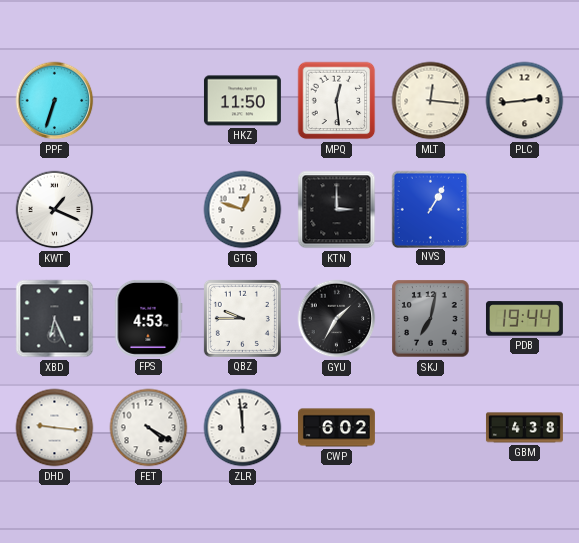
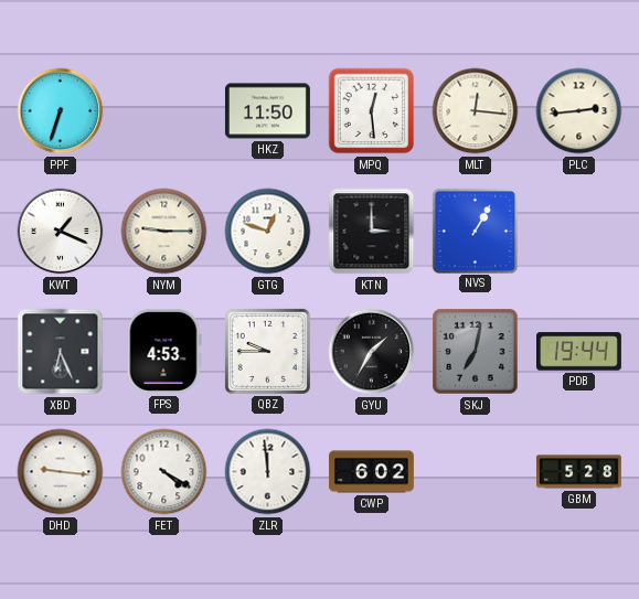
NYM: none -> 9:15 (164, 232)
GBM: 4:38 -> 5:28 (578, 472)
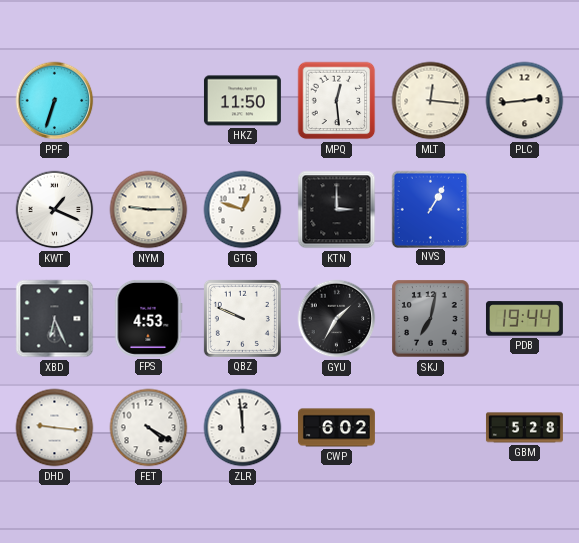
QBZ: 9:45 -> 9:49 (242, 318)
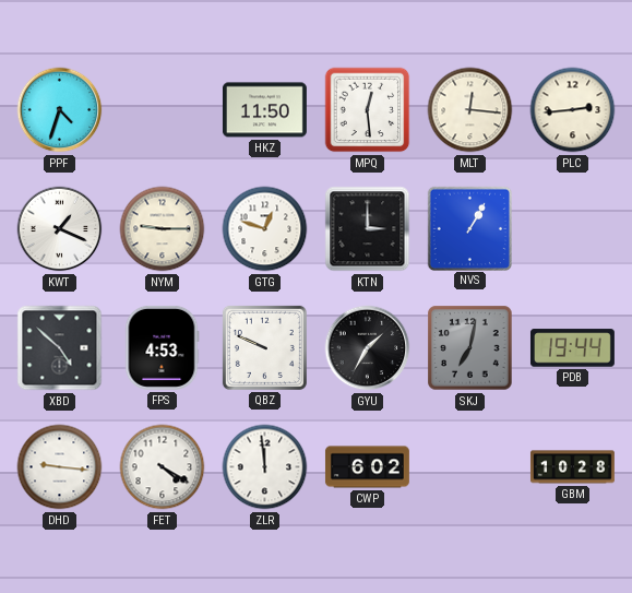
PPF: 6:33 -> 4:33 (60, 110)
XBD: 6:26 -> 4:52 (60, 348)
GBM: 5:28 -> 10:28 (572, 467)
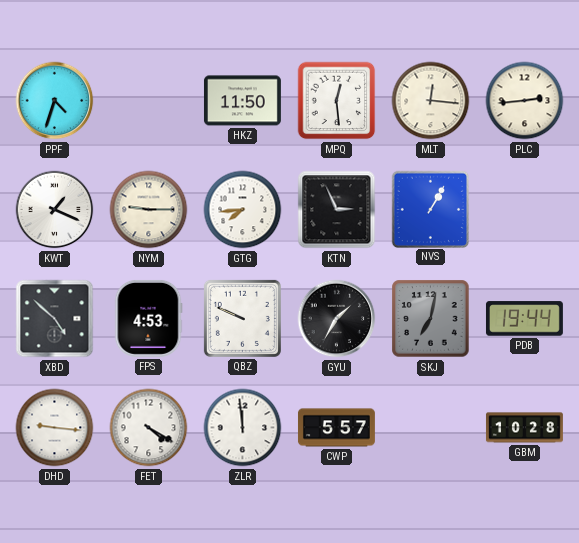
GTG: 12:48 -> 7:44 (243, 210)
KTN: 3:00 -> 2:56 (337, 210)
CWP: 6:02 -> 5:57 (336, 428)
